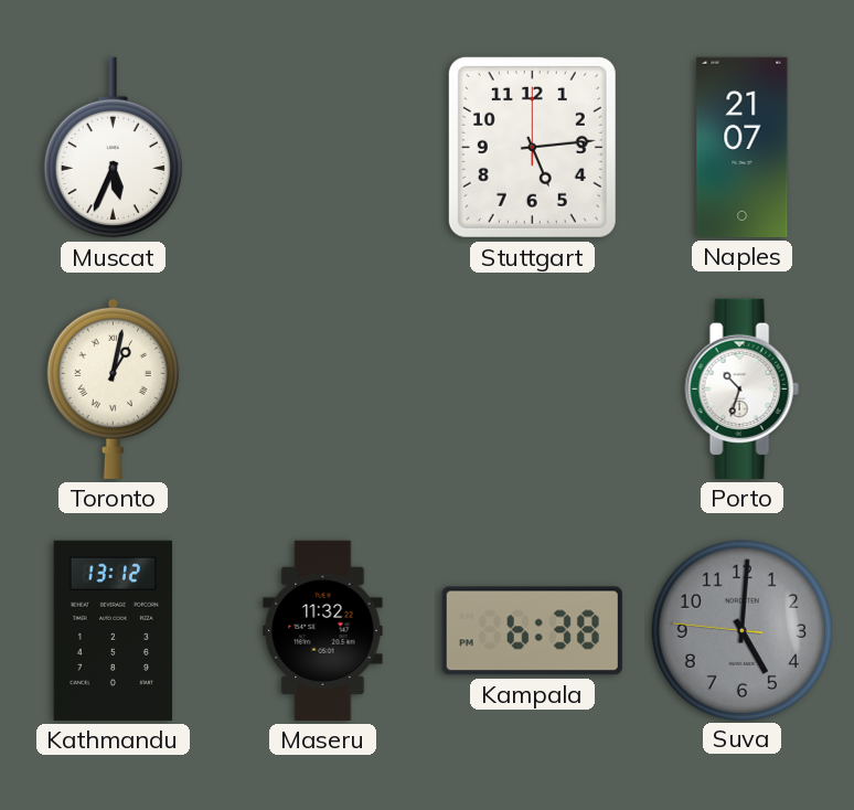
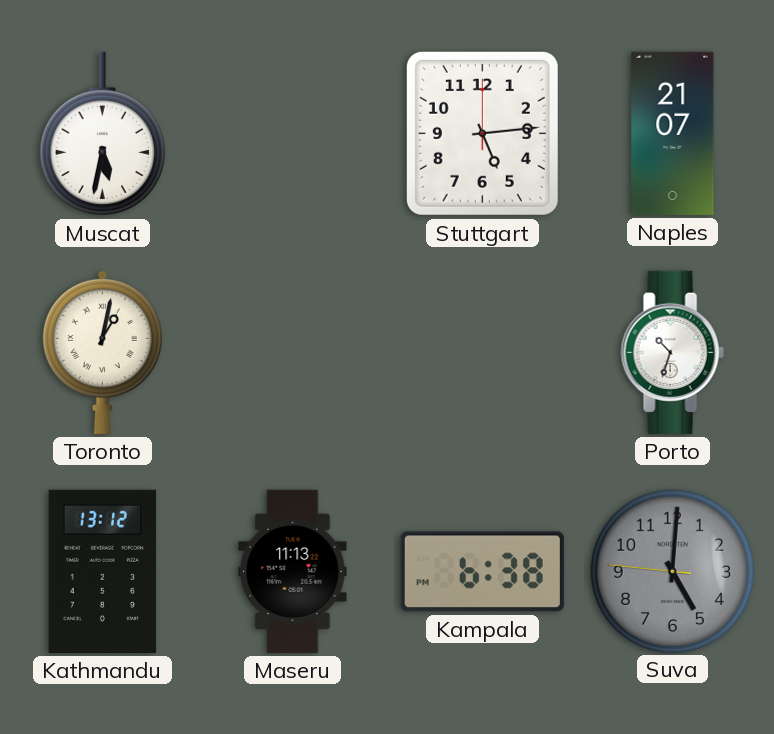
Muscat: 5:34 -> 5:32 (102, 134)
Maseru: 11:32 -> 11:13 (293, 571)
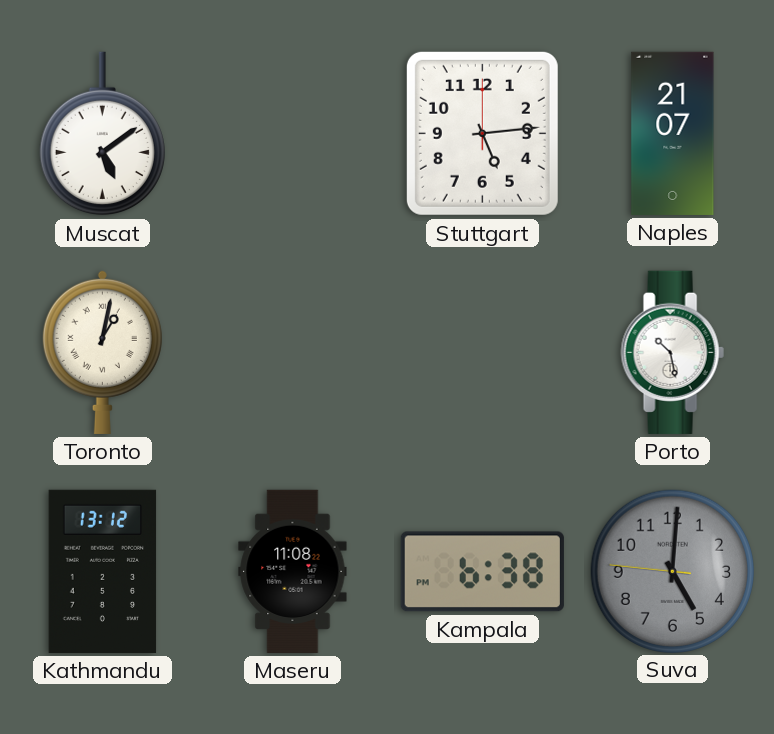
Muscat: 5:32 -> 5:09 (102, 134)
Porto: 10:33 -> 10:28 (672, 352)
Maseru: 11:13 -> 11:08 (293, 571)
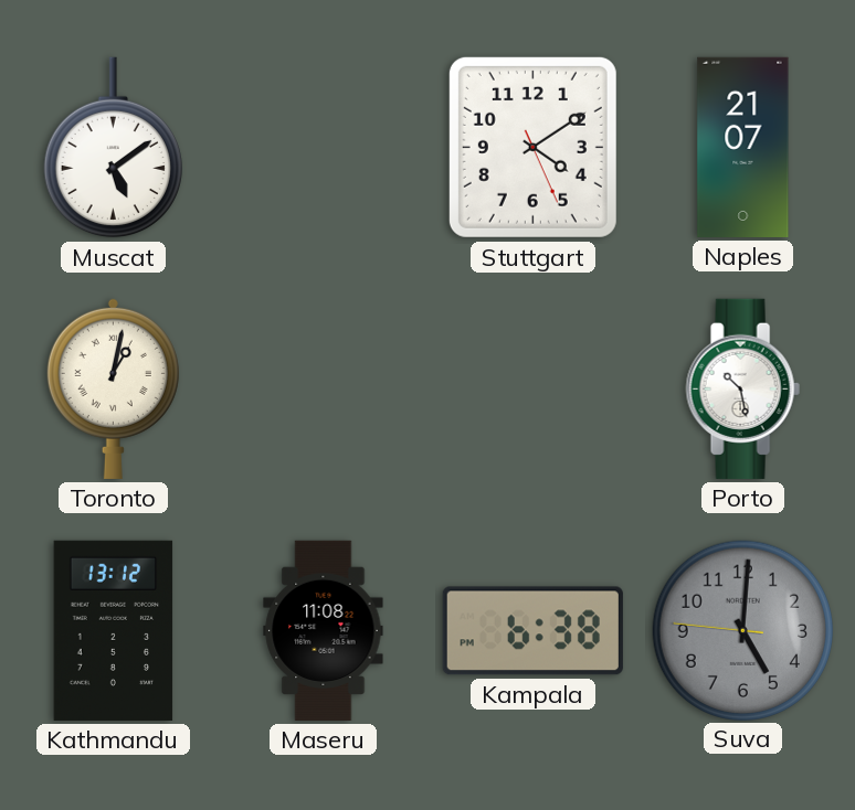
Stuttgart: 5:14 -> 4:09 (532, 147)
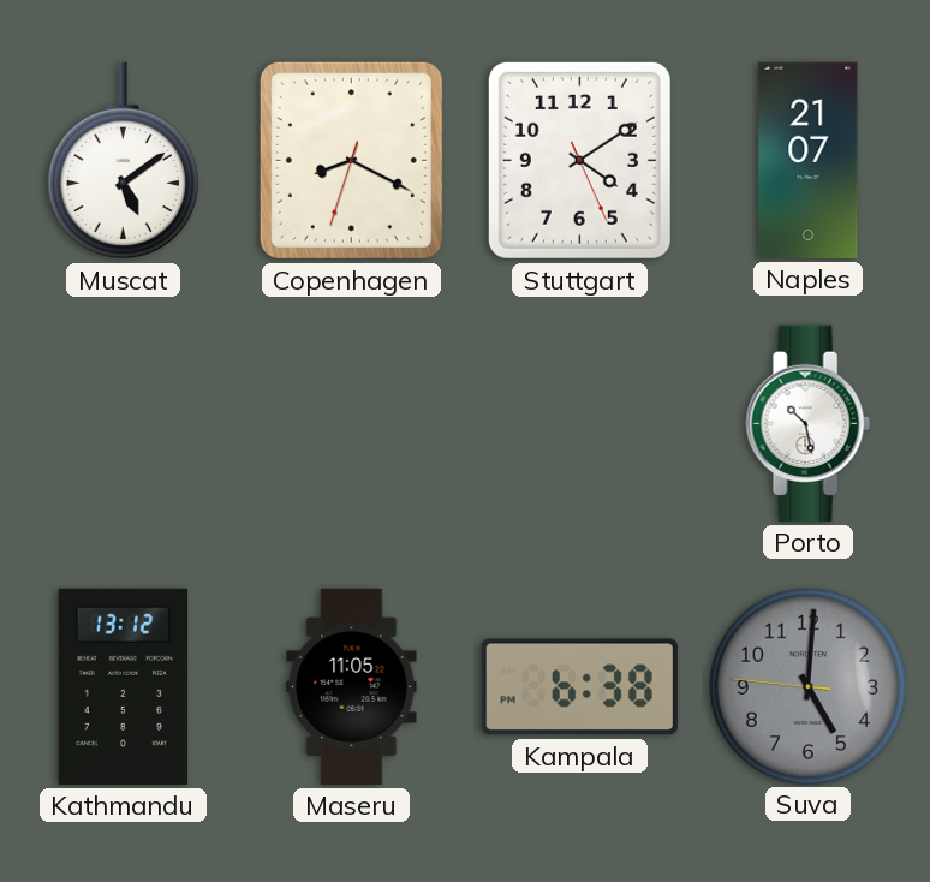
Copenhagen: none -> 8:19 (351, 160)
Toronto: 1:02 -> none (113, 388)
Maseru: 11:08 -> 11:05 (352, 686)
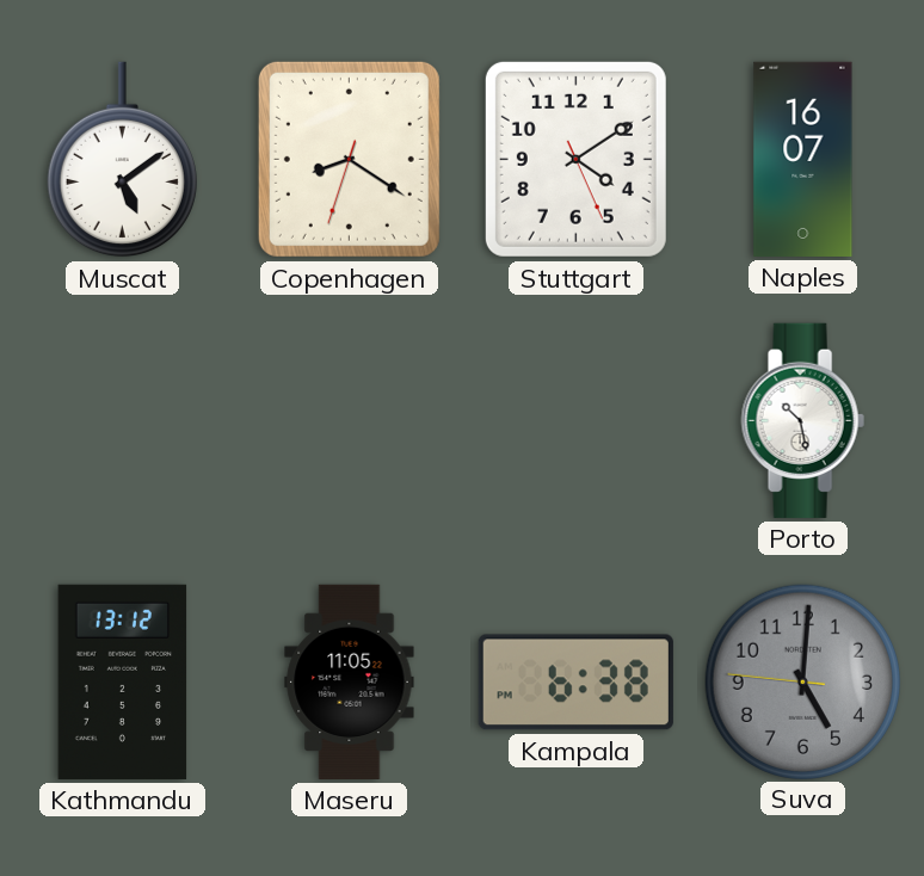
Copenhagen: 8:19 -> 8:20 (349, 159)
Naples: 21:07 -> 16:07 (803, 159)
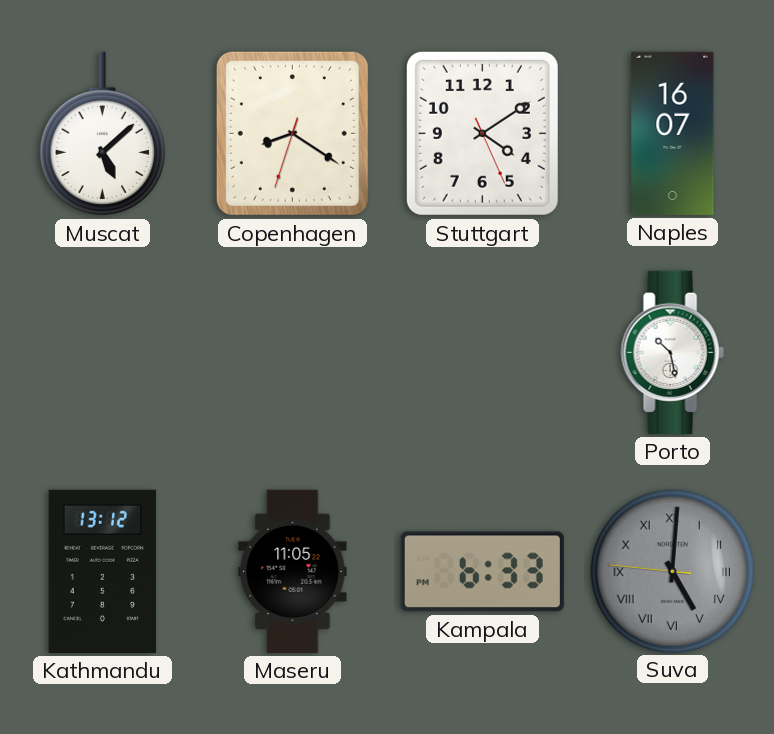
Muscat: 5:09 -> 5:08 (102, 134)
Kampala: 6:38 -> 6:33 (482, 572)
Suva numerals: Arabic -> Roman (672, 571)
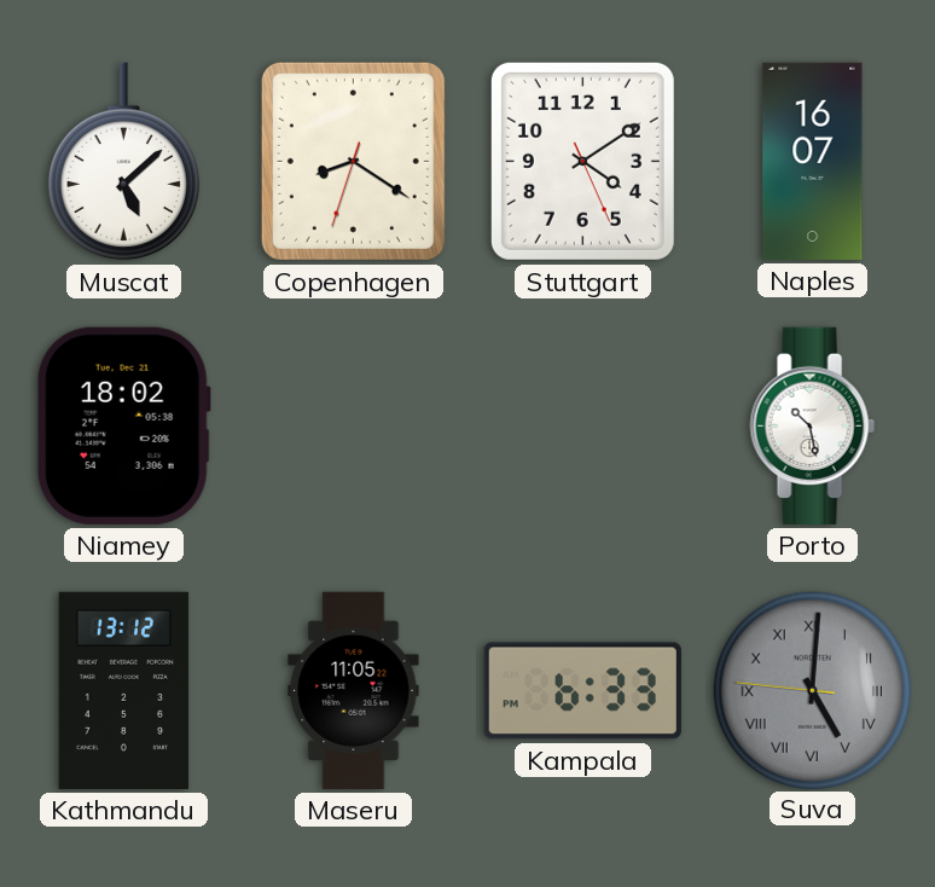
Niamey: none -> 18:02 (123, 425)
